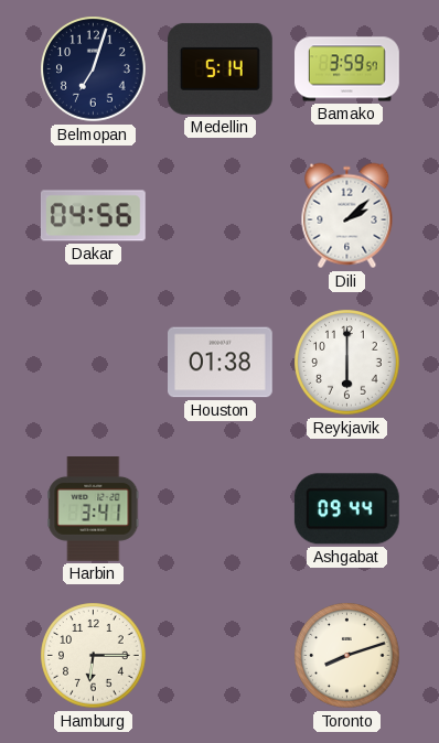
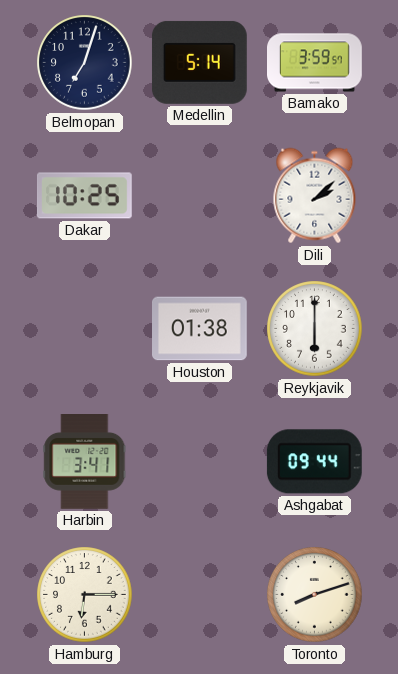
Dakar: 04:56 -> 10:25 (84, 196)
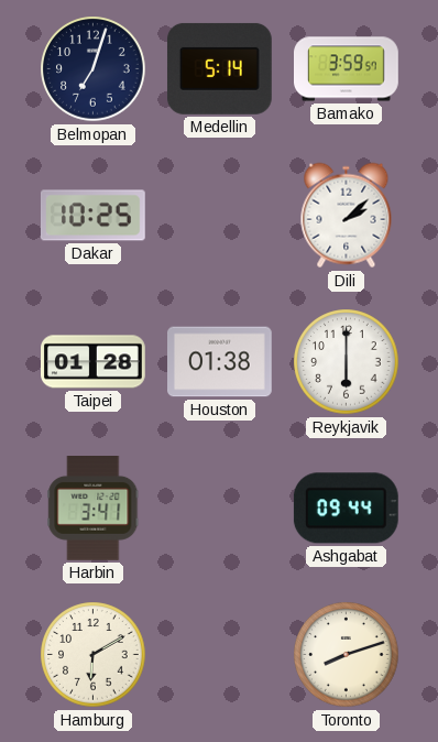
Taipei: none -> 01:28 (94, 362)
Hamburg: 6:15 -> 6:10 (94, 655)
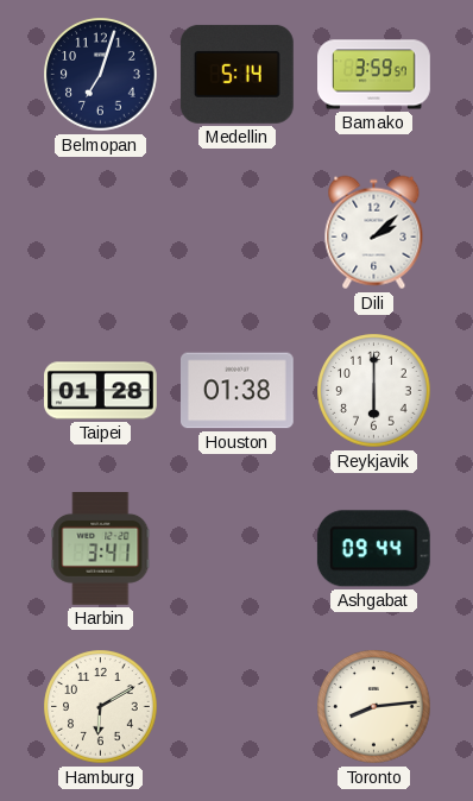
Dakar: 10:25 -> none (92, 216)
Toronto: 8:12 -> 8:14 (374, 707)
